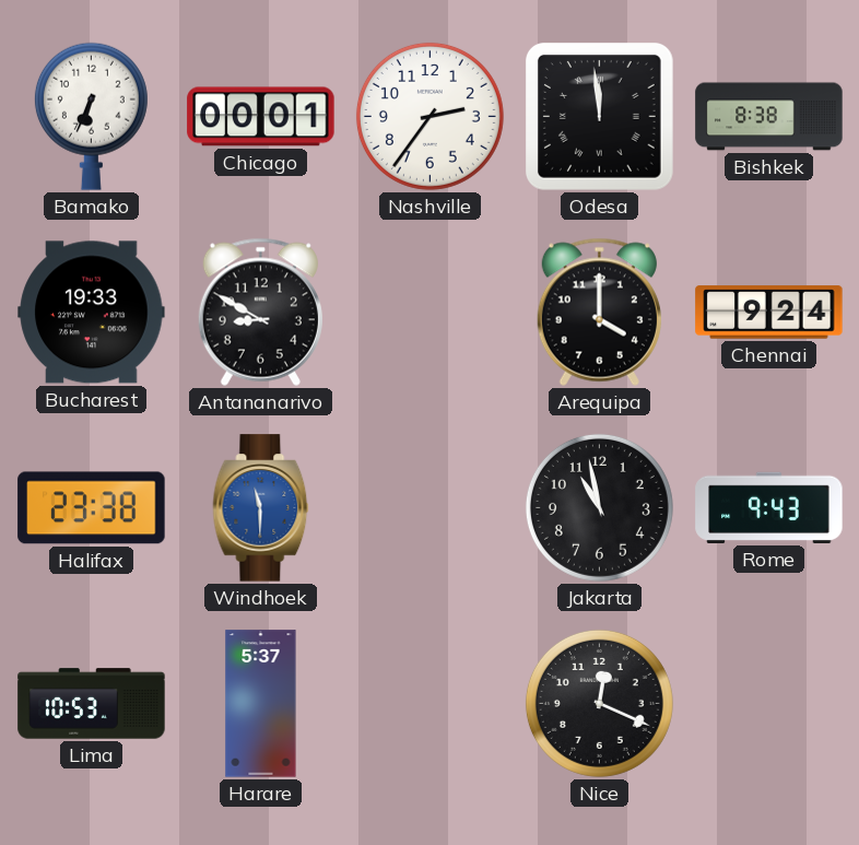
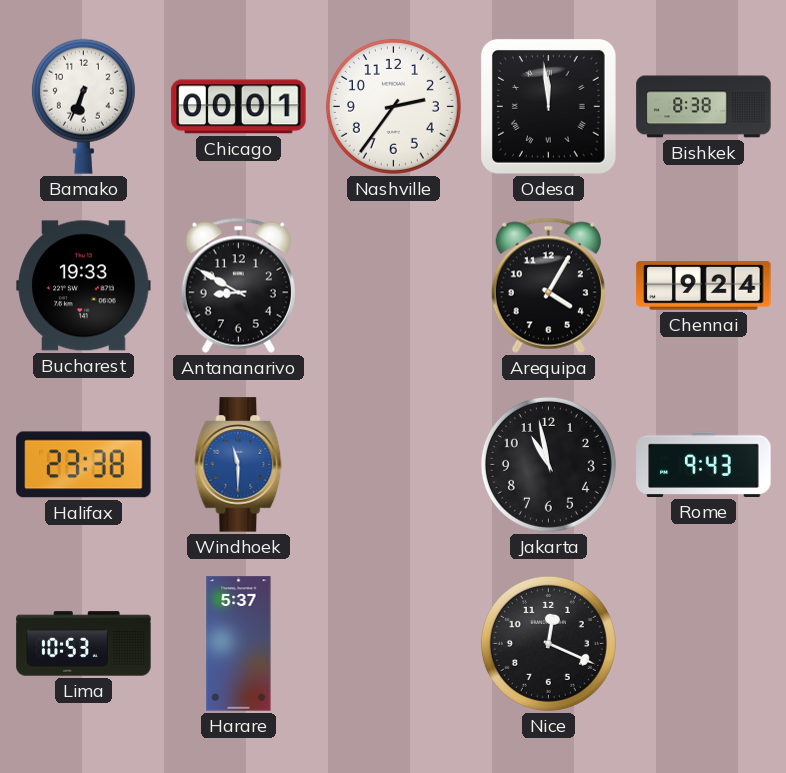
Arequipa: 4:00 -> 4:05 (548, 285)
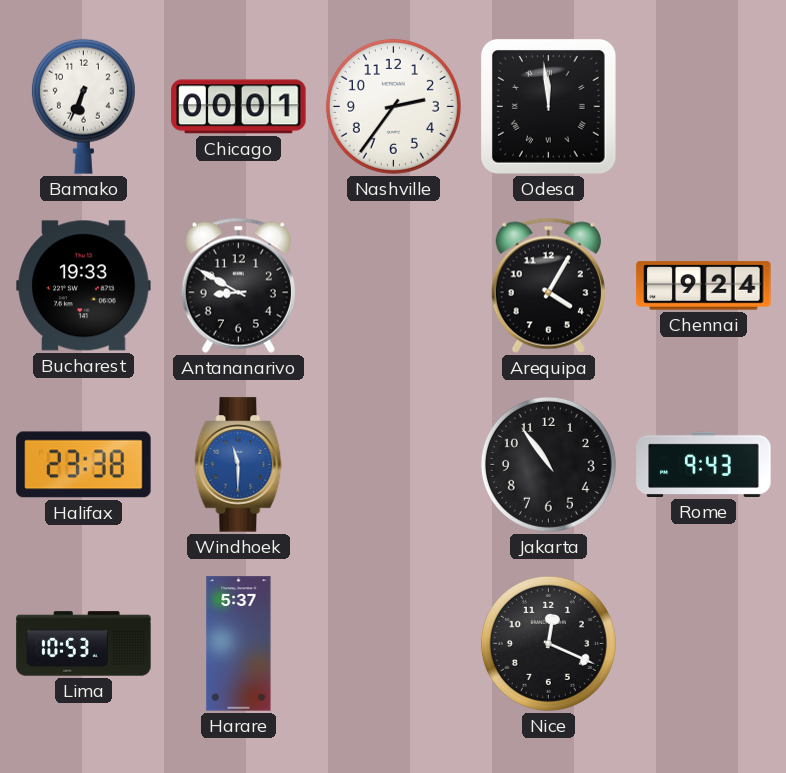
Bishkek: 8:38 -> none (704, 107)
Jakarta: 10:58 -> 10:54 (548, 464)
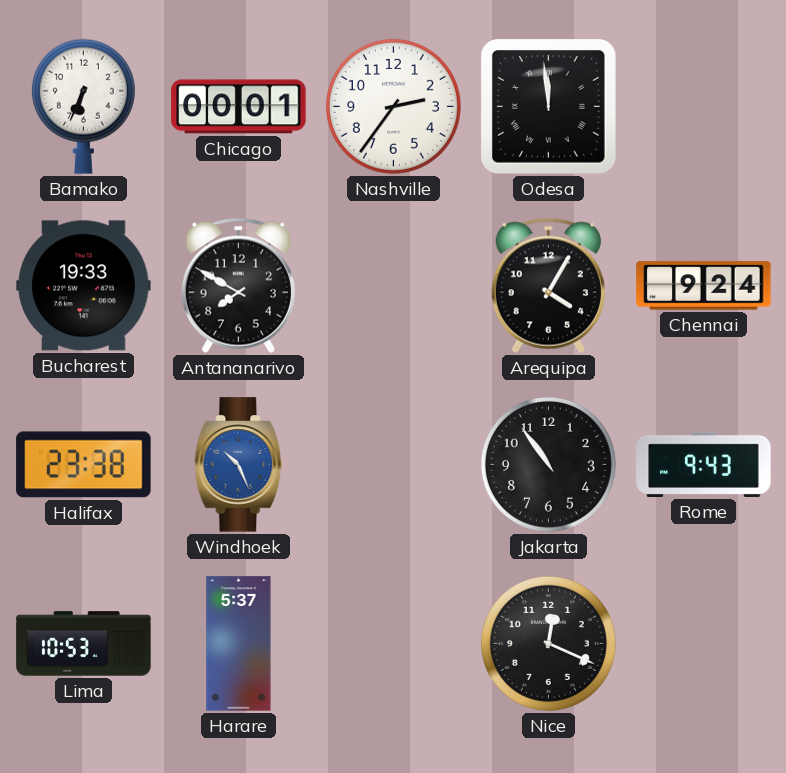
Antananarivo: 8:50 -> 7:50 (238, 285)
Windhoek: 11:30 -> 10:26 (239, 465)
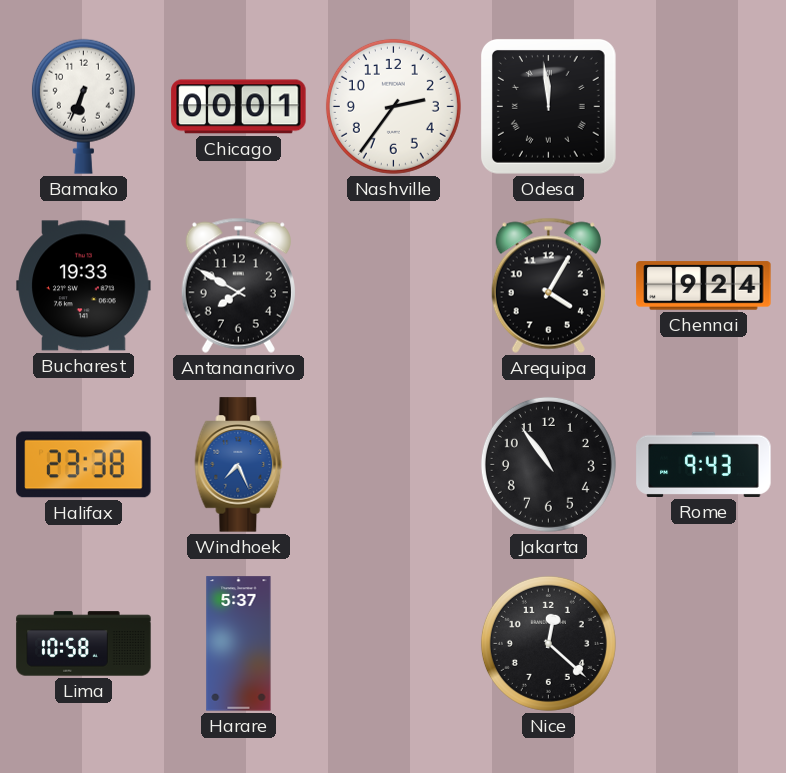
Windhoek: 10:26 -> 7:26 (239, 465)
Lima: 10:53 -> 10:58 (84, 644)
Nice: 12:19 -> 12:22 (548, 643)
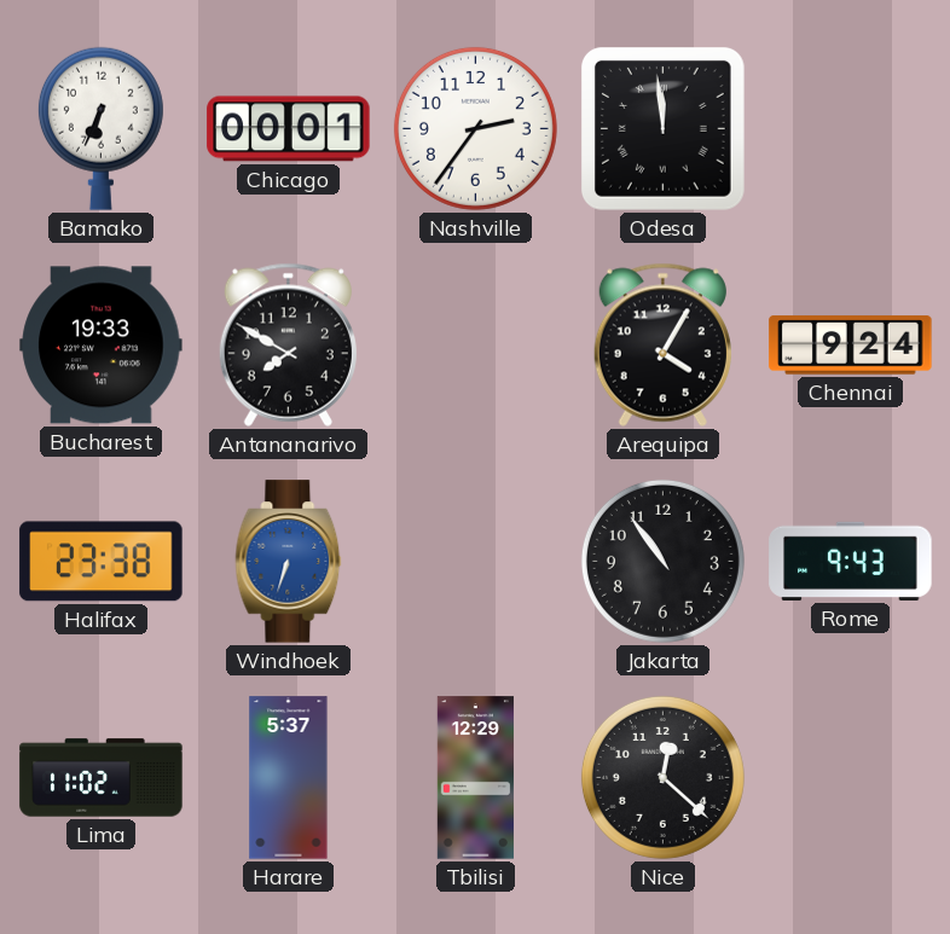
Windhoek: 7:26 -> 6:33 (289, 562)
Lima: 10:58 -> 11:02 (102, 778)
Tbilisi: none -> 12:29 (475, 778)
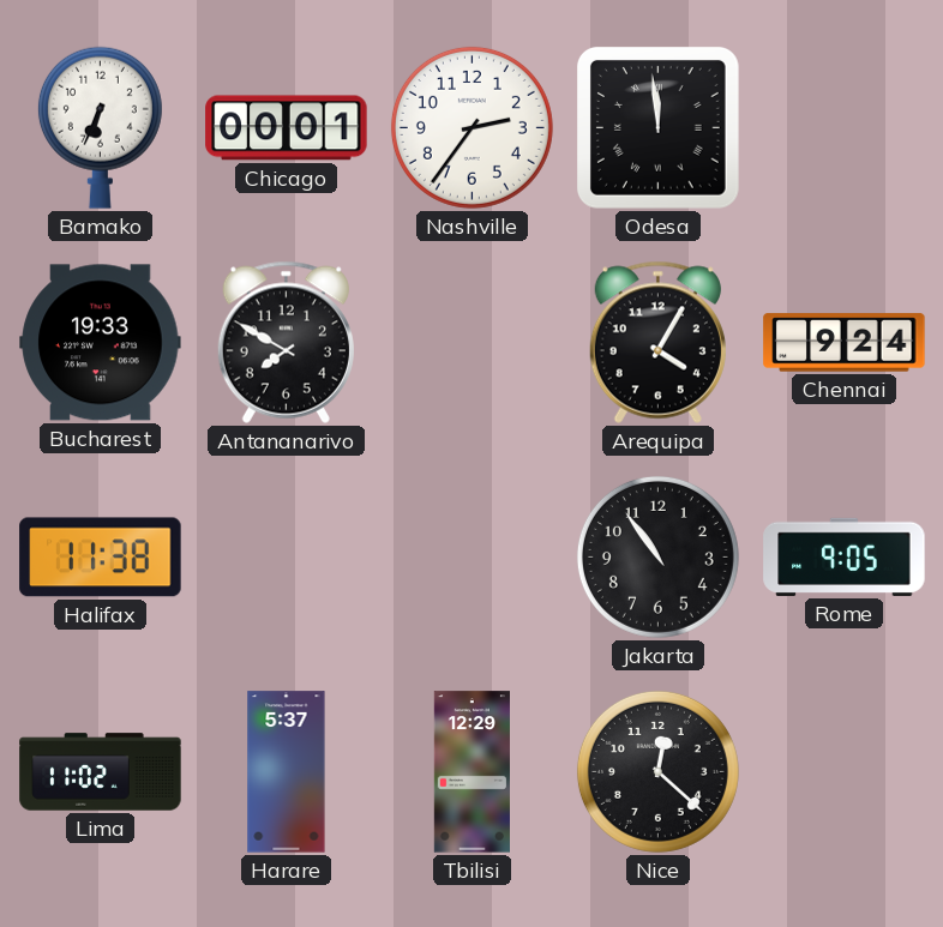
Halifax: 23:38 -> 11:38 (101, 558)
Windhoek: 6:33 -> none (289, 562)
Rome: 9:43 -> 9:05 (845, 556)
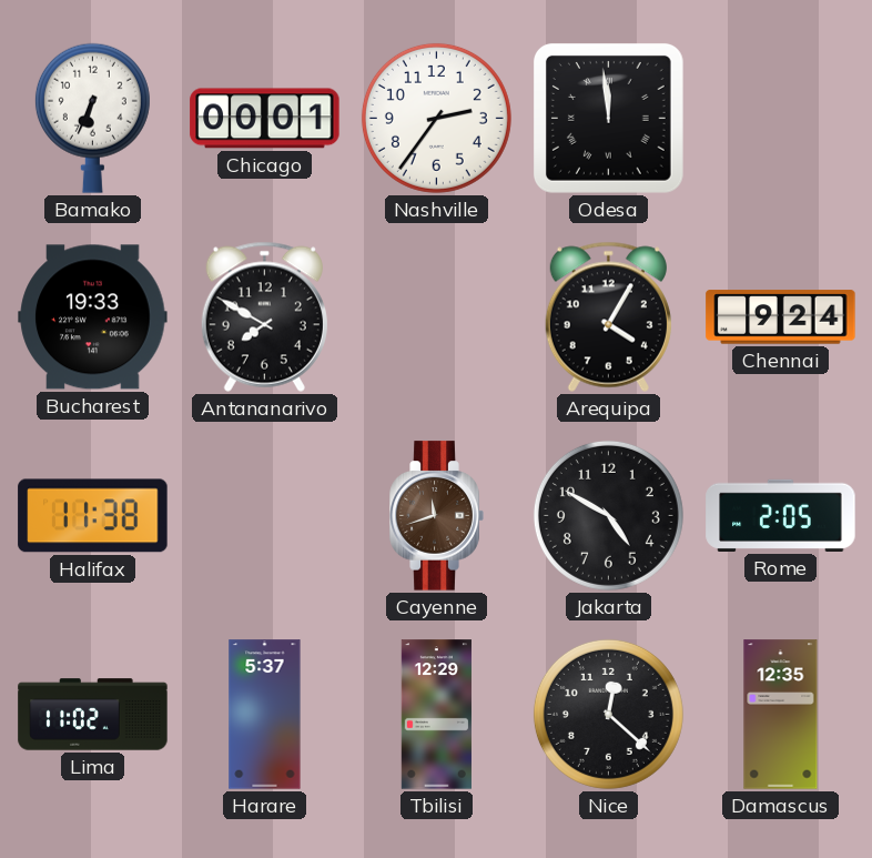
Cayenne: none -> 11:42 (436, 516)
Jakarta: 10:54 -> 4:50 (608, 515)
Rome: 9:05 -> 2:05 (781, 515)
Damascus: none -> 12:35 (781, 715)
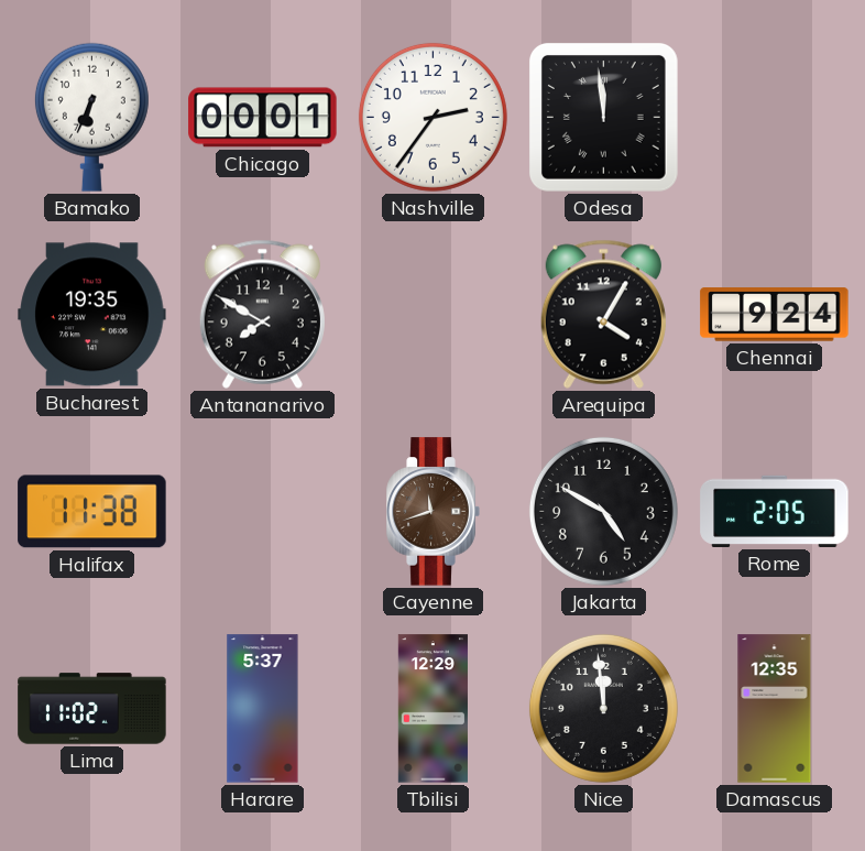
Bucharest: 19:33 -> 19:35 (92, 315)
Nice: 12:22 -> 11:59 (603, 708)
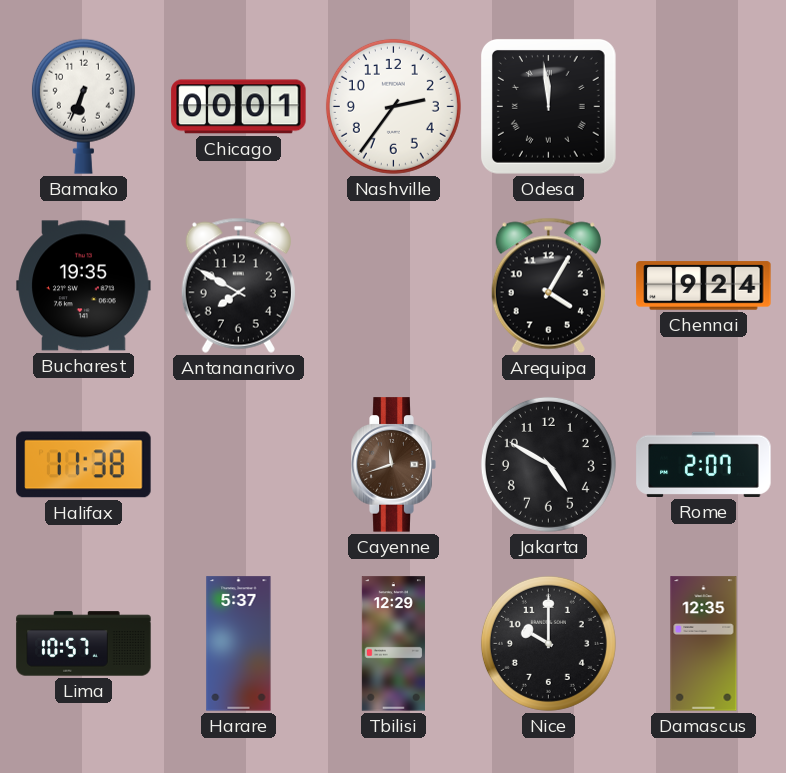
Rome: 2:05 -> 2:07 (704, 464)
Lima: 11:02 -> 10:57 (84, 644)
Nice: 11:59 -> 10:00 (548, 643)
